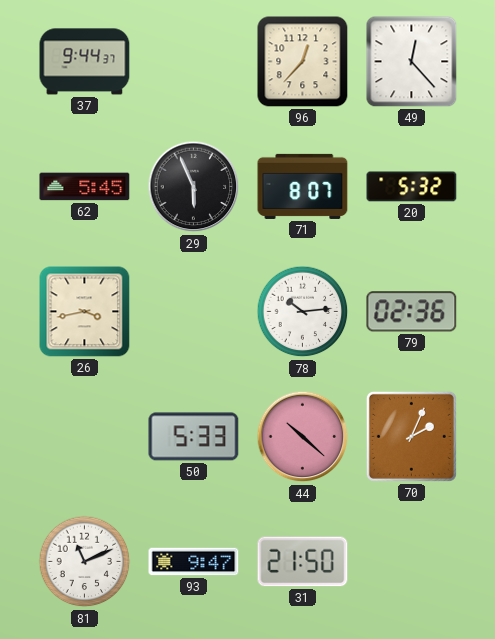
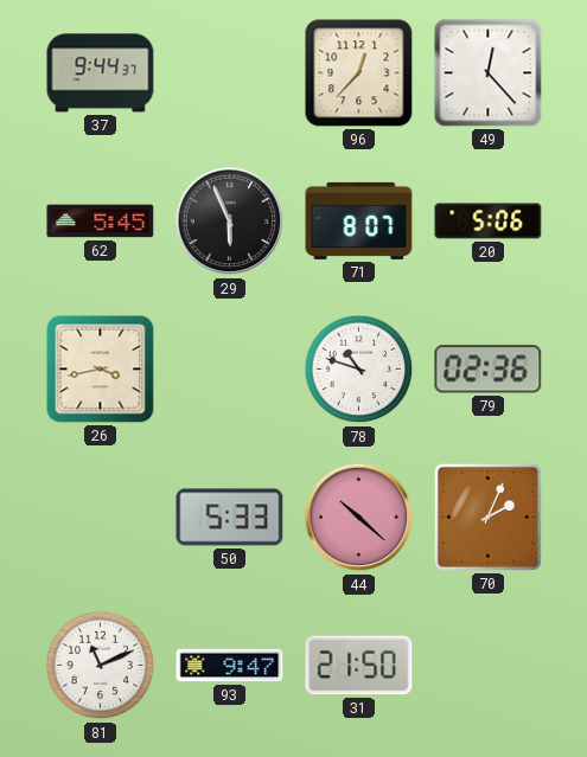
20: 5:32 -> 5:06 (489, 222)
78: 10:14 -> 10:48 (359, 370)
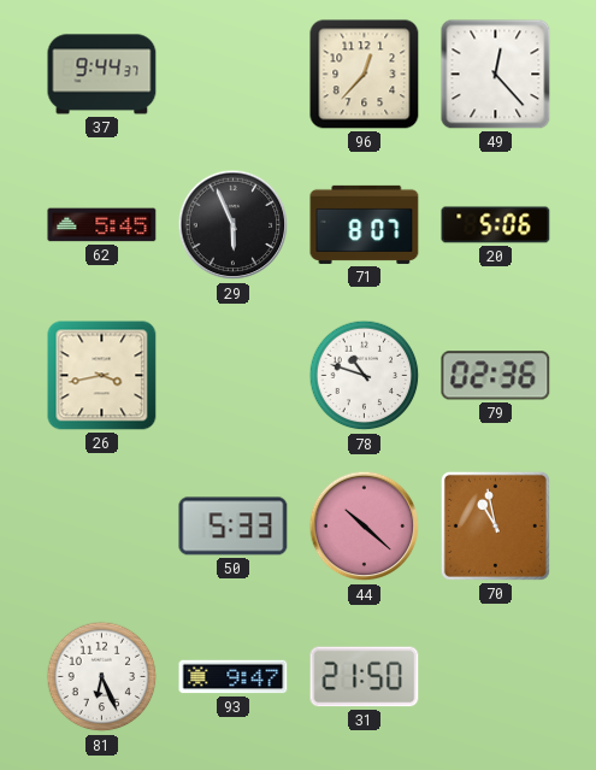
70: 2:04 -> 10:58 (495, 525)
81: 11:11 -> 6:26 (102, 677)
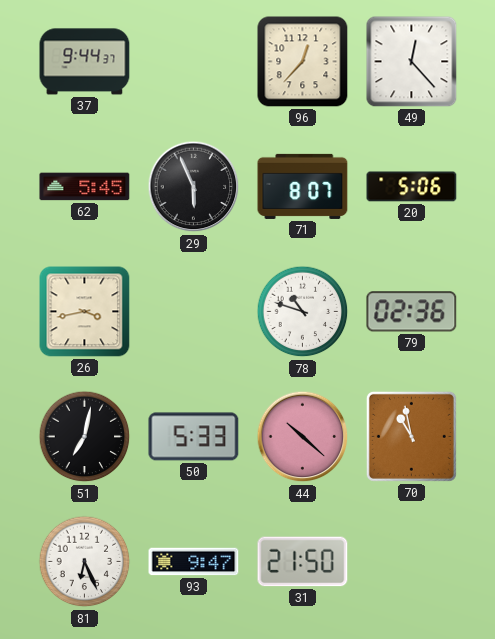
51: none -> 7:02 (85, 437)
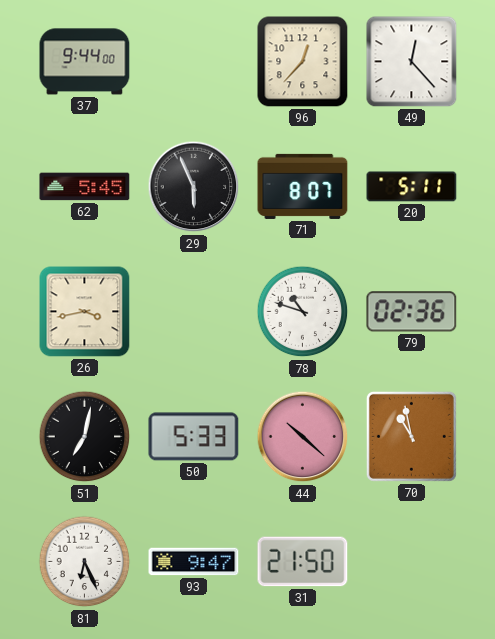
37: 9:44:37 -> 9:44:00 (85, 62)
20: 5:06 -> 5:11 (412, 187)
